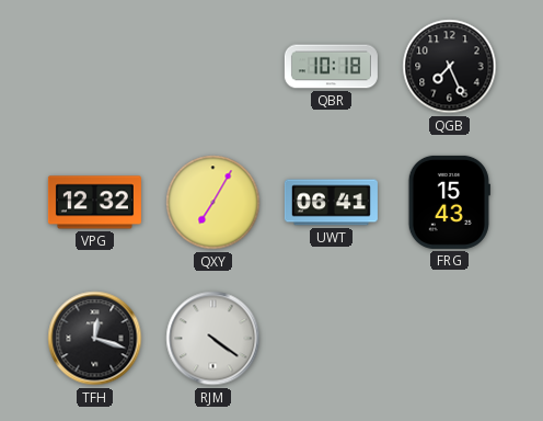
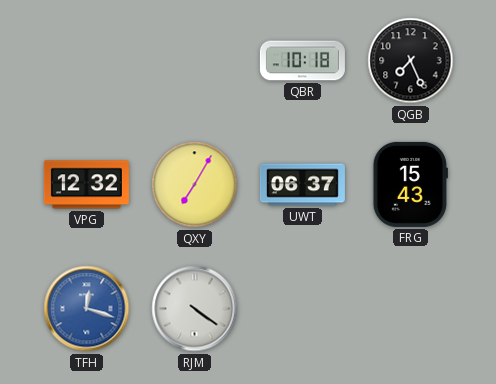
UWT: 06:41 -> 06:37 (302, 185)
TFH dial: black -> blue (87, 309)
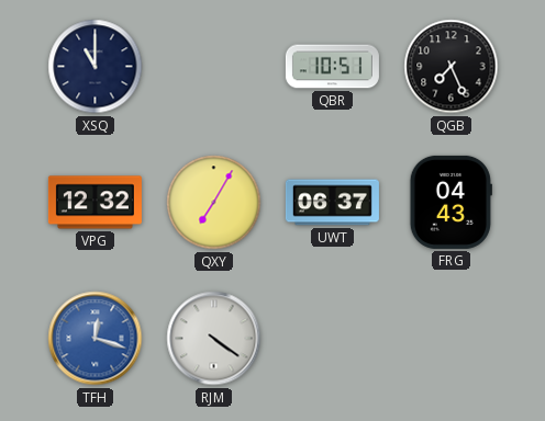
XSQ: none -> 11:00 (96, 67)
QBR: 10:18 -> 10:51 (332, 67)
FRG: 15:43 -> 04:43 (451, 202)
